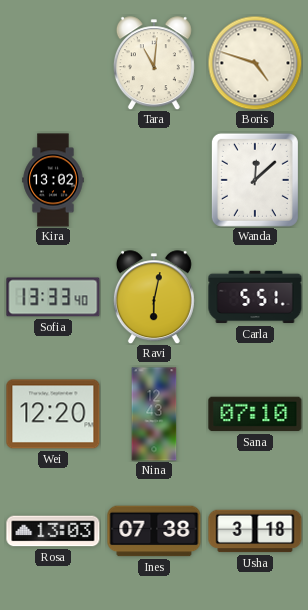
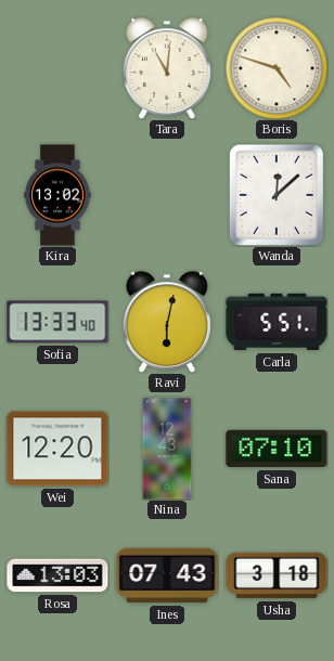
Ines: 07:38 -> 07:43 (167, 575)
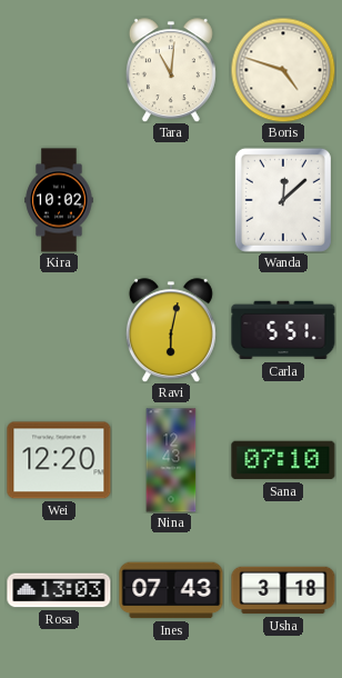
Kira: 13:02 -> 10:02 (59, 200)
Sofia: 13:33 -> none (57, 322)
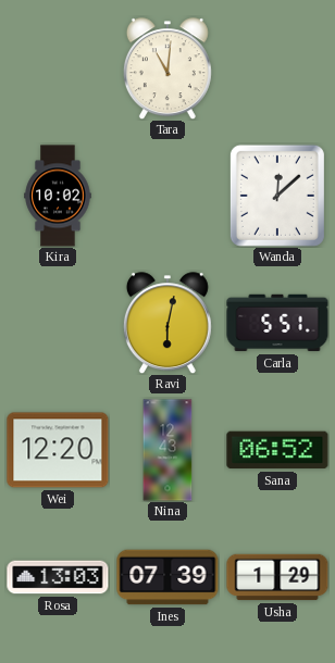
Boris: 4:48 -> none (283, 70)
Sana: 07:10 -> 06:52 (277, 450)
Ines: 07:43 -> 07:39 (167, 577)
Usha: 3:18 -> 1:29 (277, 577)
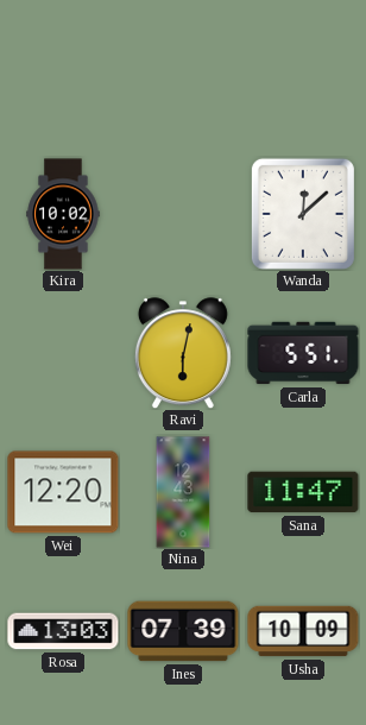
Tara: 11:01 -> none (167, 68)
Sana: 06:52 -> 11:47 (303, 492)
Usha: 1:29 -> 10:09 (303, 631)
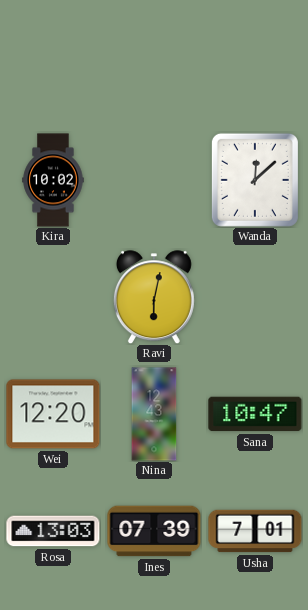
Carla: 5:51 -> none (303, 353)
Sana: 11:47 -> 10:47 (255, 414)
Usha: 10:09 -> 7:01 (255, 531)
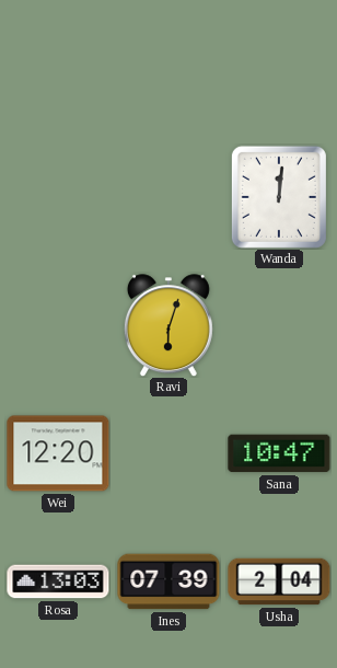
Kira: 10:02 -> none (53, 180)
Wanda: 12:08 -> 12:01 (279, 197)
Ravi: 6:02 -> 6:03 (168, 325)
Nina: 12:43 -> none (154, 414)
Usha: 7:01 -> 2:04 (279, 581)
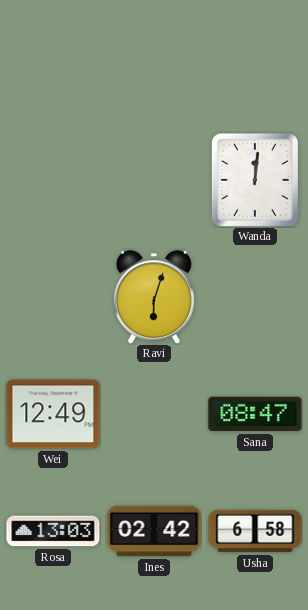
Wei: 12:20 -> 12:49 (53, 414)
Sana: 10:47 -> 08:47 (255, 414)
Ines: 07:39 -> 02:42 (154, 531)
Usha: 2:04 -> 6:58 (255, 531)
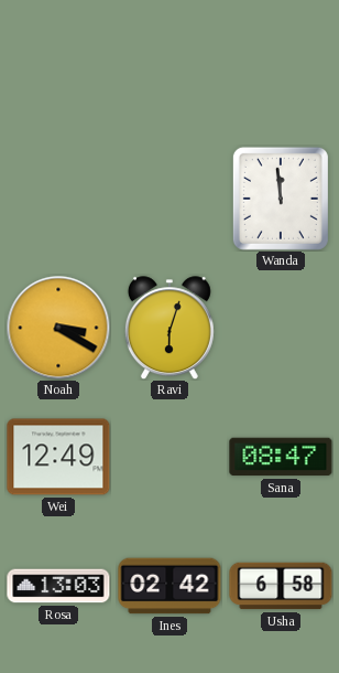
Wanda: 12:01 -> 11:59 (281, 199)
Noah: none -> 3:20 (58, 328)
